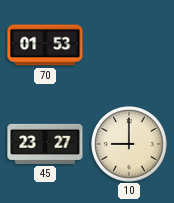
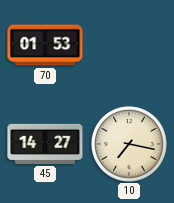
45: 23:27 -> 14:27 (45, 144)
10: 9:00 -> 7:17 (130, 145)
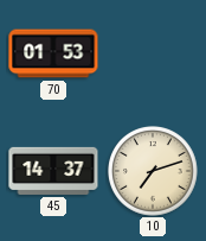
45: 14:27 -> 14:37 (53, 171)
10: 7:17 -> 7:12 (154, 172)
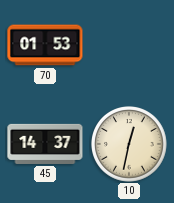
10: 7:12 -> 12:32 (130, 145)
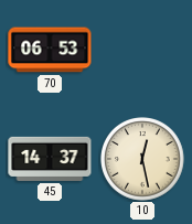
70: 01:53 -> 06:53 (50, 50)
10: 12:32 -> 12:28 (143, 160)
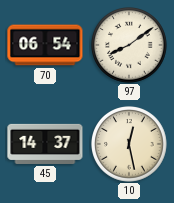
70: 06:53 -> 06:54 (45, 45)
97: none -> 8:09 (130, 46)
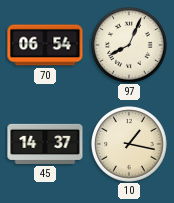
97: 8:09 -> 8:04 (130, 46)
10: 12:28 -> 1:17 (130, 145)
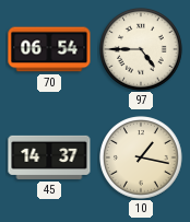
97: 8:04 -> 4:45 (142, 50)
